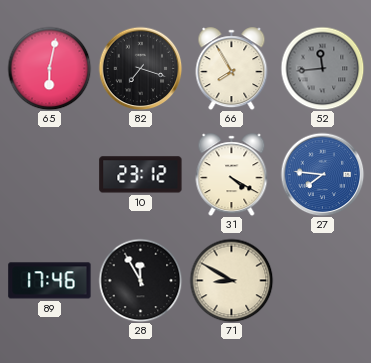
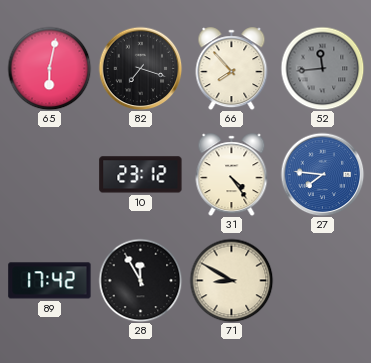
66: 7:55 -> 7:53 (232, 69)
31: 4:20 -> 4:24 (232, 175)
89: 17:46 -> 17:42 (50, 281)
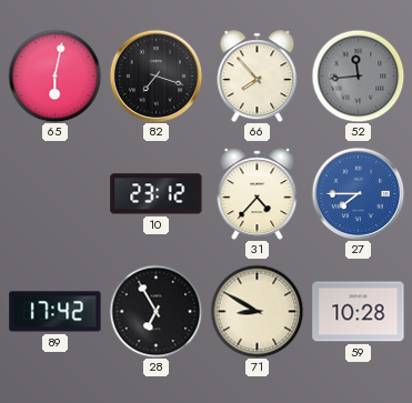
31: 4:24 -> 4:37 (258, 194)
27: 7:46 -> 7:45 (358, 193)
28: 11:55 -> 6:55 (155, 311)
59: none -> 10:28 (359, 312)
